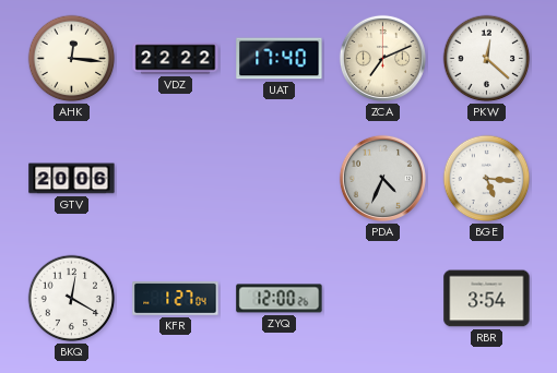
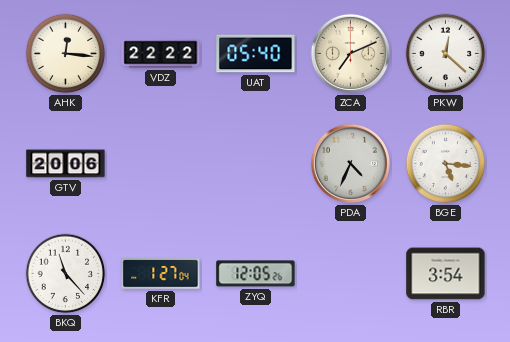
UAT: 17:40 -> 05:40 (256, 54)
BKQ: 12:20 -> 11:23 (66, 274)
ZYQ: 12:00 -> 12:05 (256, 274)
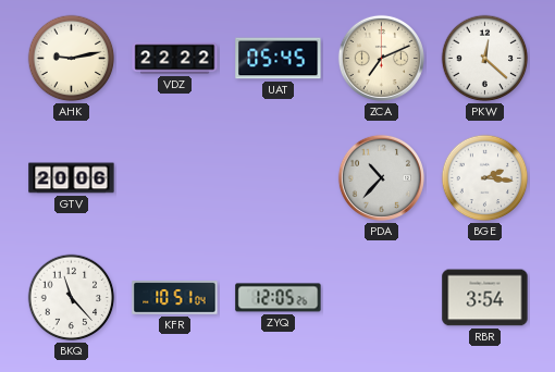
AHK: 12:16 -> 9:13 (72, 59)
UAT: 05:40 -> 05:45 (279, 59)
PDA: 4:34 -> 10:37 (381, 177)
BGE: 5:16 -> 2:16 (485, 178)
KFR: 1:27 -> 10:51 (175, 298)
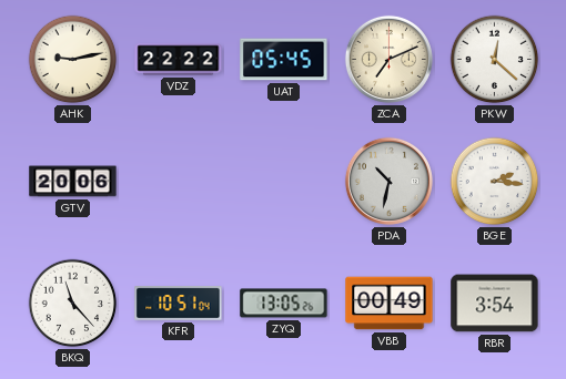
PDA: 10:37 -> 10:32 (388, 181)
ZYQ: 12:05 -> 13:05 (284, 304)
VBB: none -> 00:49 (390, 304)
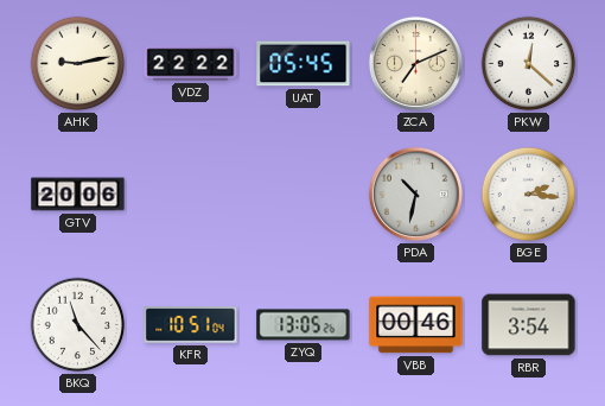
VBB: 00:49 -> 00:46 (416, 325)
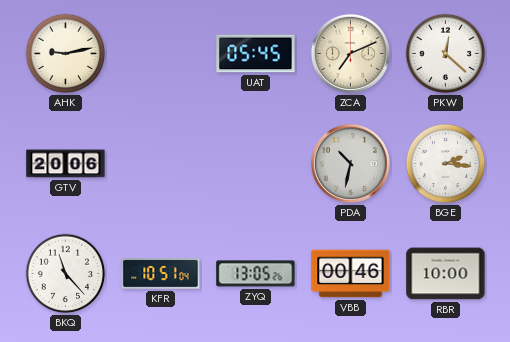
VDZ: 22:22 -> none (191, 64)
RBR: 3:54 -> 10:00 (446, 274)
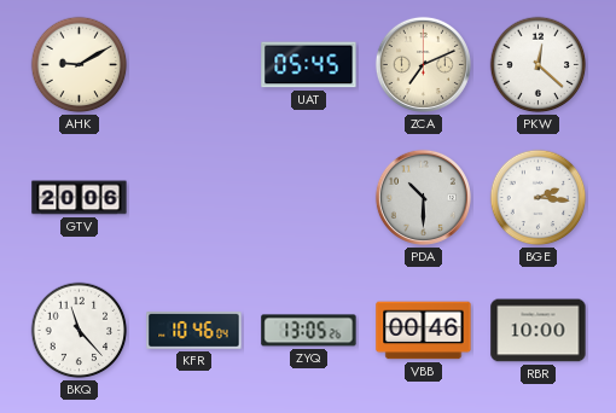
AHK: 9:13 -> 9:10 (80, 65)
PDA: 10:32 -> 10:30 (423, 197)
KFR: 10:51 -> 10:46 (194, 331)
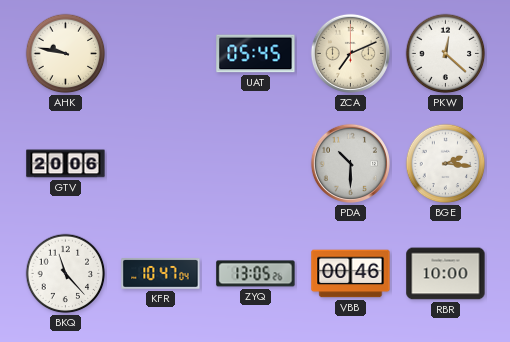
AHK: 9:10 -> 9:47 (66, 54)
KFR: 10:46 -> 10:47 (161, 274)
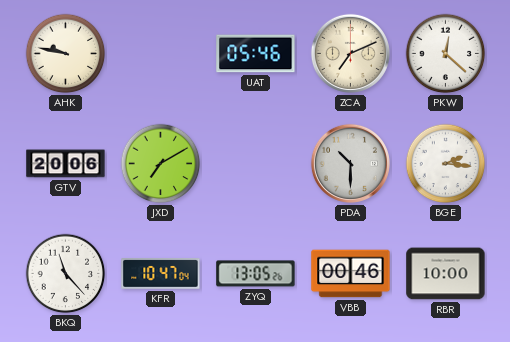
UAT: 05:45 -> 05:46 (256, 54)
JXD: none -> 7:10 (161, 164)
